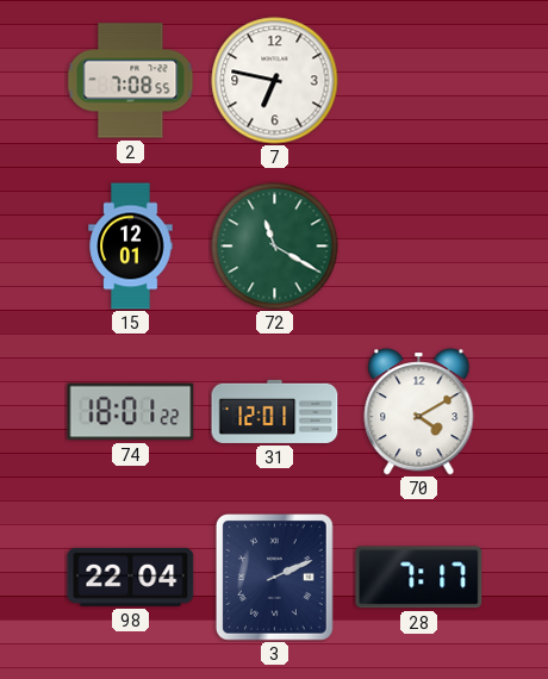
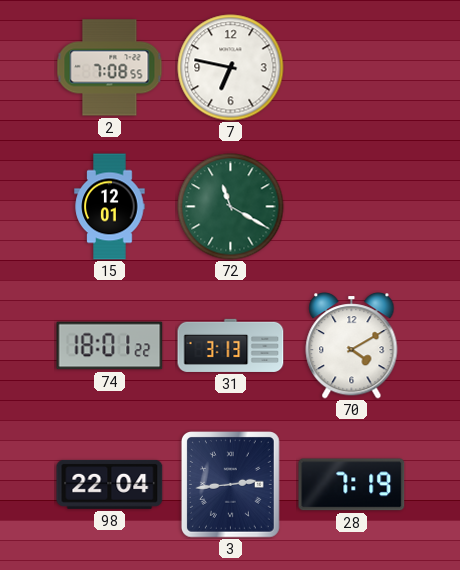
31: 12:01 -> 3:13 (231, 345)
3: 2:11 -> 2:44 (231, 485)
28: 7:17 -> 7:19 (352, 485)
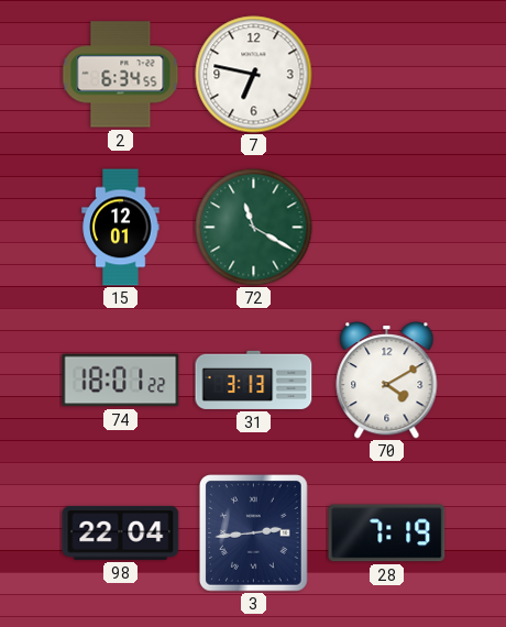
2: 7:08 -> 6:34 (121, 75)
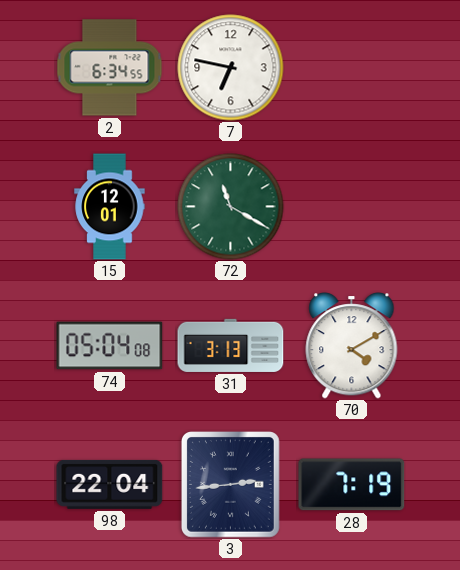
74: 18:01 -> 05:04 (110, 346)
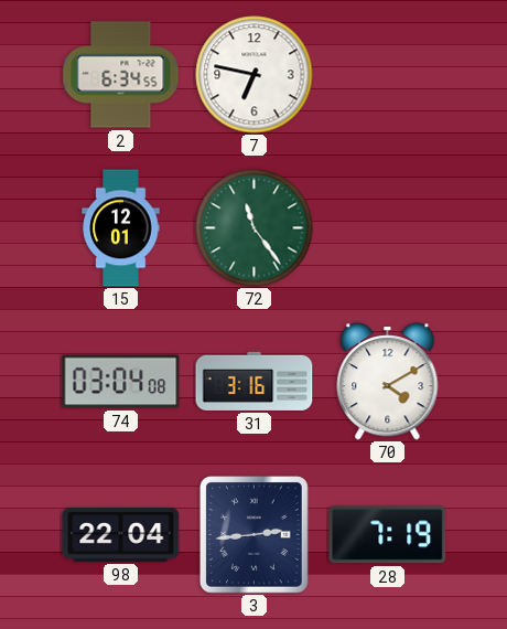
72: 11:20 -> 11:24 (255, 228)
74: 05:04 -> 03:04 (121, 382)
31: 3:13 -> 3:16 (255, 381)
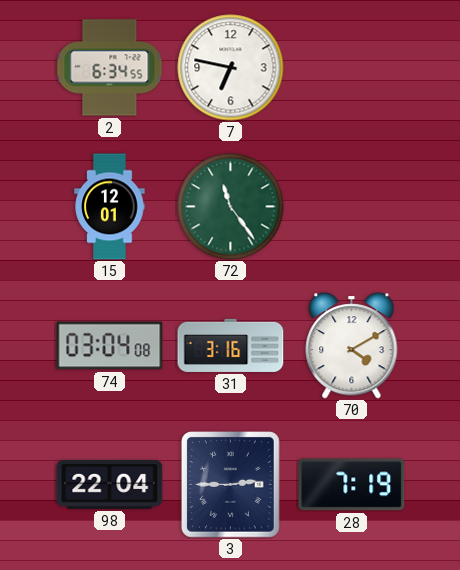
3: 2:44 -> 2:45 (231, 485)
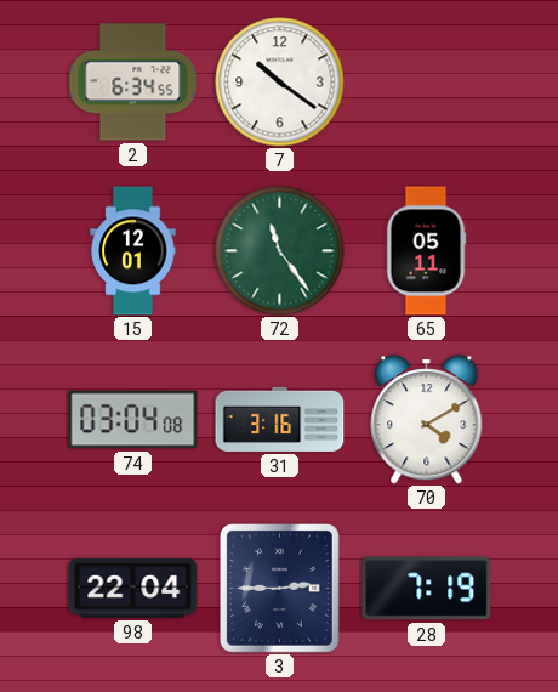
7: 6:47 -> 10:21 (280, 83)
65: none -> 05:11 (426, 251)
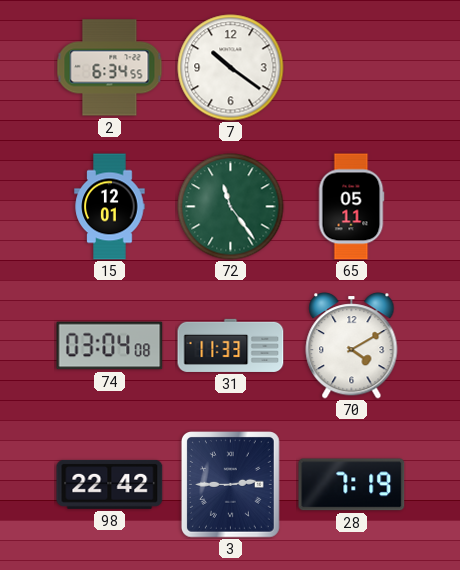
31: 3:16 -> 11:33 (231, 345)
98: 22:04 -> 22:42 (110, 484)
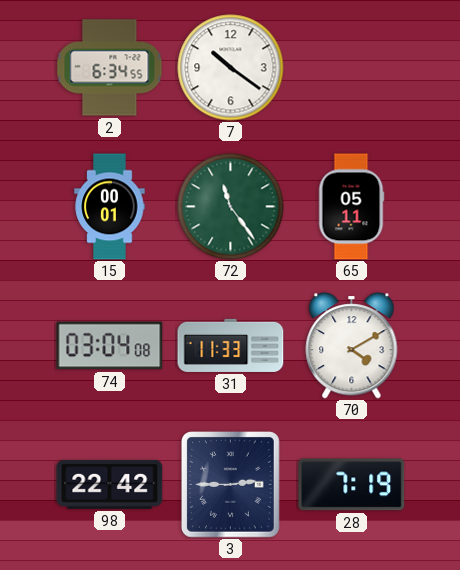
15: 12:01 -> 00:01 (110, 207)
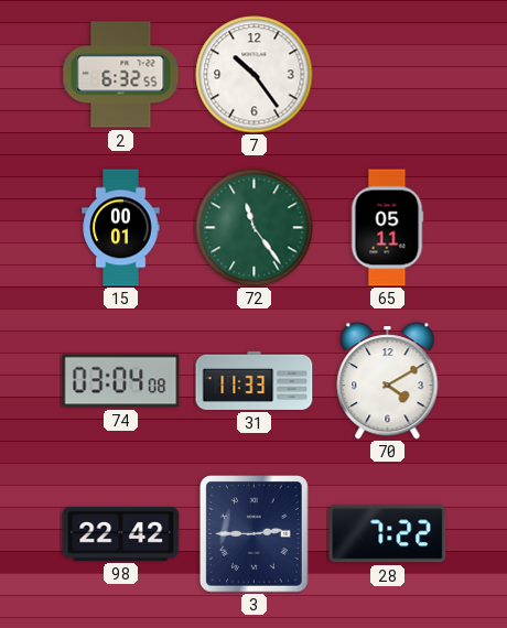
2: 6:34 -> 6:32 (121, 75)
7: 10:21 -> 10:24 (255, 75)
28: 7:19 -> 7:22 (388, 534)
